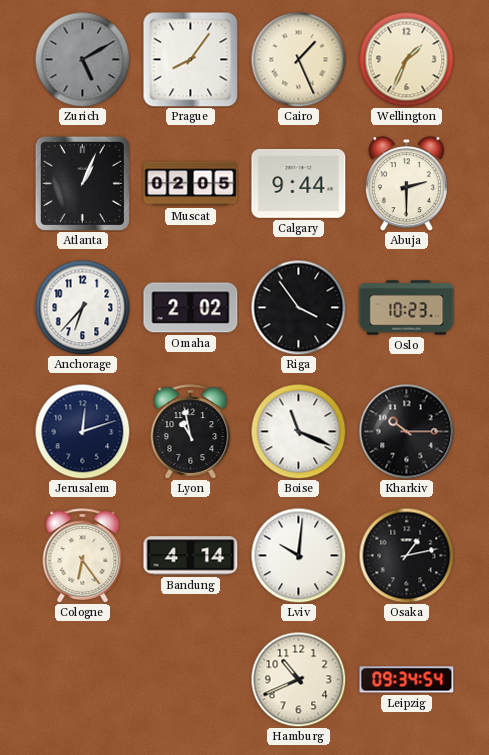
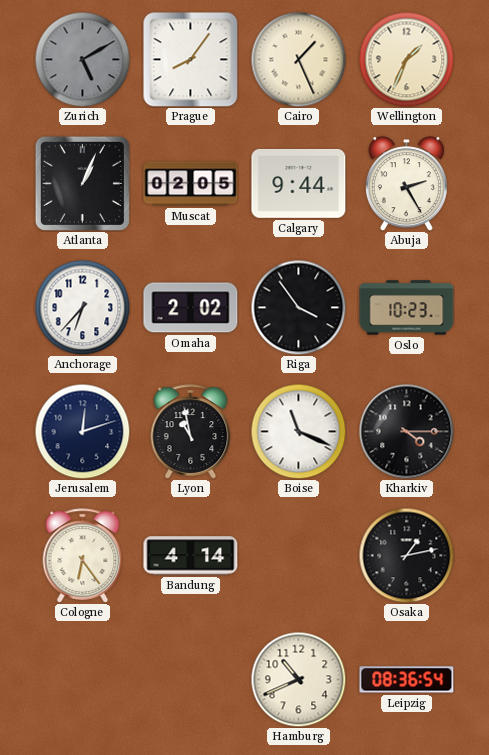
Abuja: 2:30 -> 2:25 (406, 184)
Kharkiv: 10:15 -> 4:15 (406, 431)
Lviv: 10:01 -> none (298, 555)
Leipzig: 09:34 -> 08:36 (407, 680)
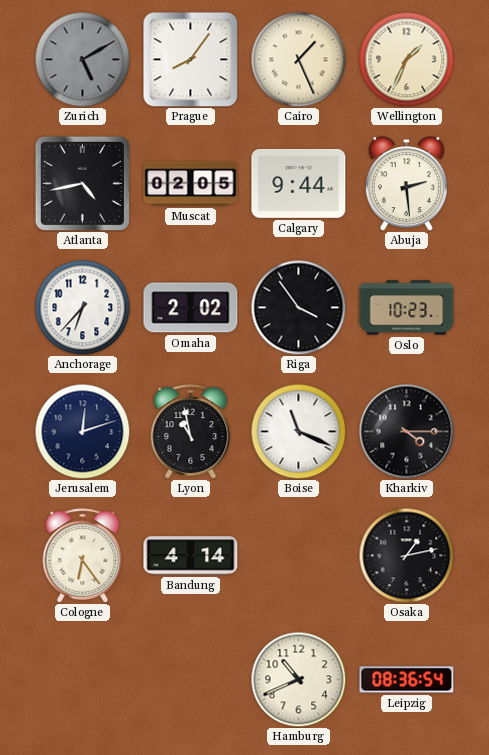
Atlanta: 1:04 -> 4:43 (82, 183)
Abuja: 2:25 -> 2:29 (406, 184)
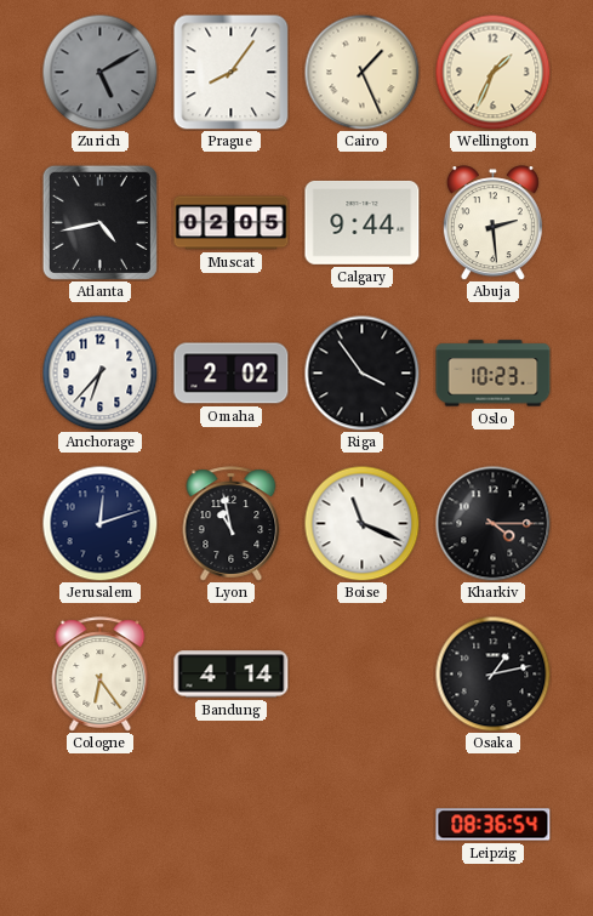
Hamburg: 10:41 -> none (298, 679)
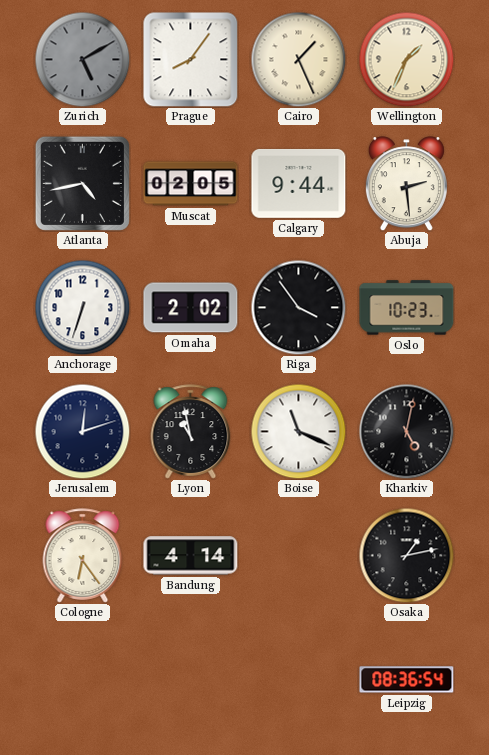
Anchorage: 6:37 -> 6:33 (82, 307)
Kharkiv: 4:15 -> 5:02 (406, 431)
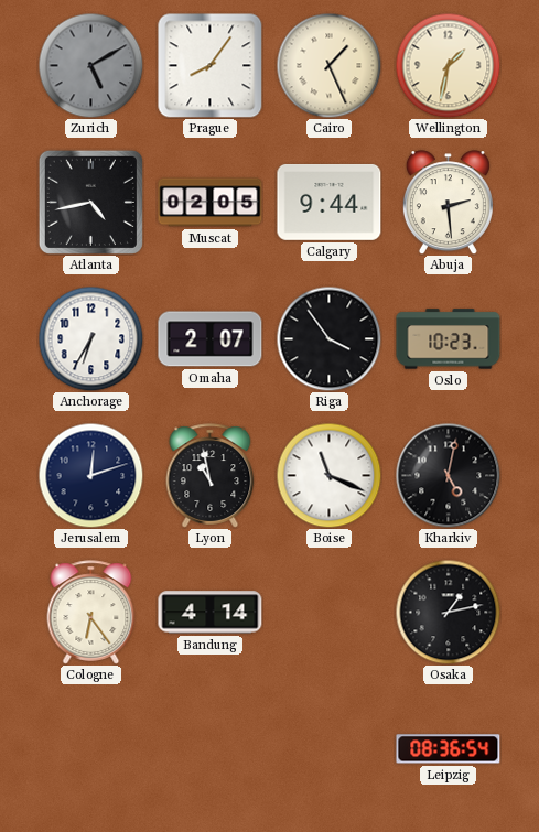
Wellington: 1:34 -> 1:32 (448, 65)
Anchorage: 6:33 -> 6:35 (90, 338)
Omaha: 2:02 -> 2:07 (211, 339)
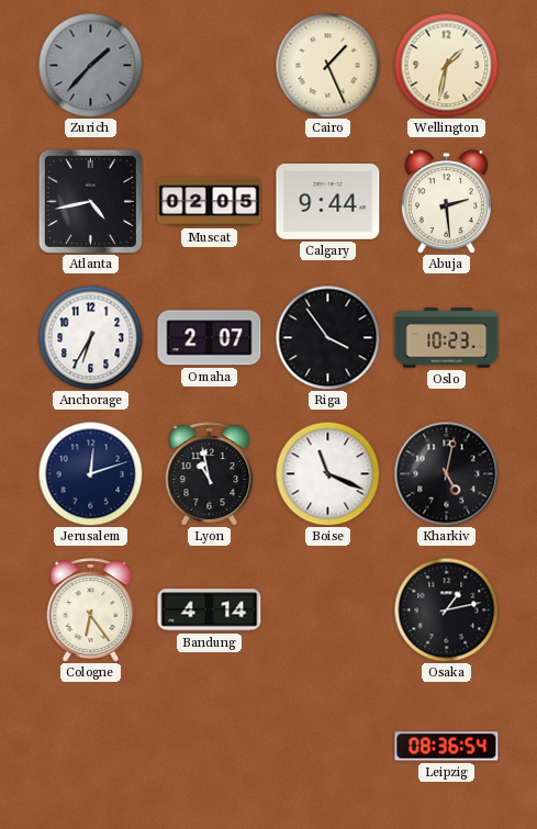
Zurich: 5:10 -> 1:37 (90, 65)
Prague: 8:06 -> none (211, 66)
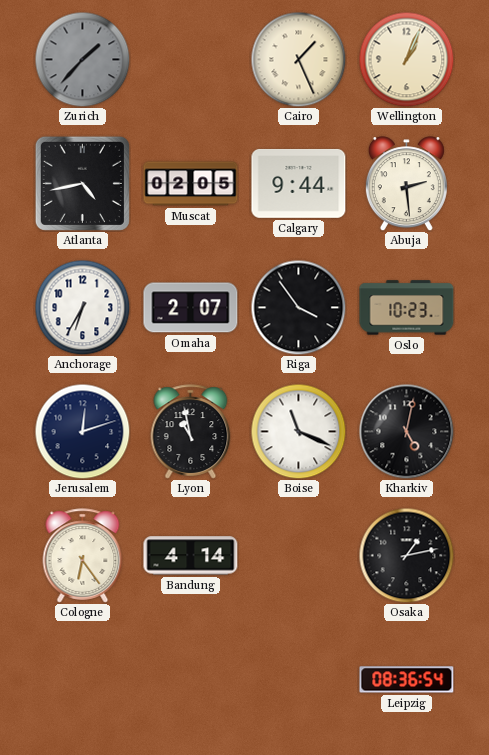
Wellington: 1:32 -> 1:04 (406, 59)
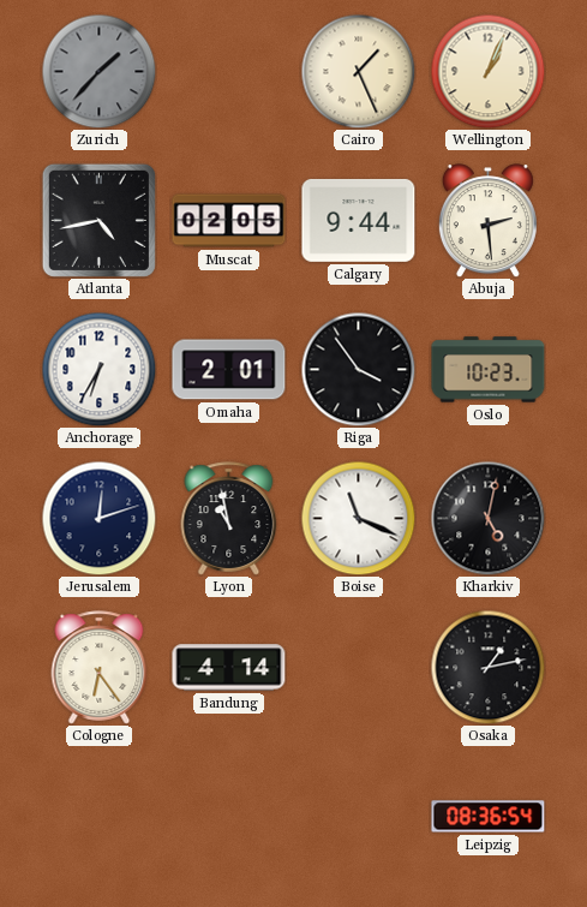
Omaha: 2:07 -> 2:01 (229, 370)
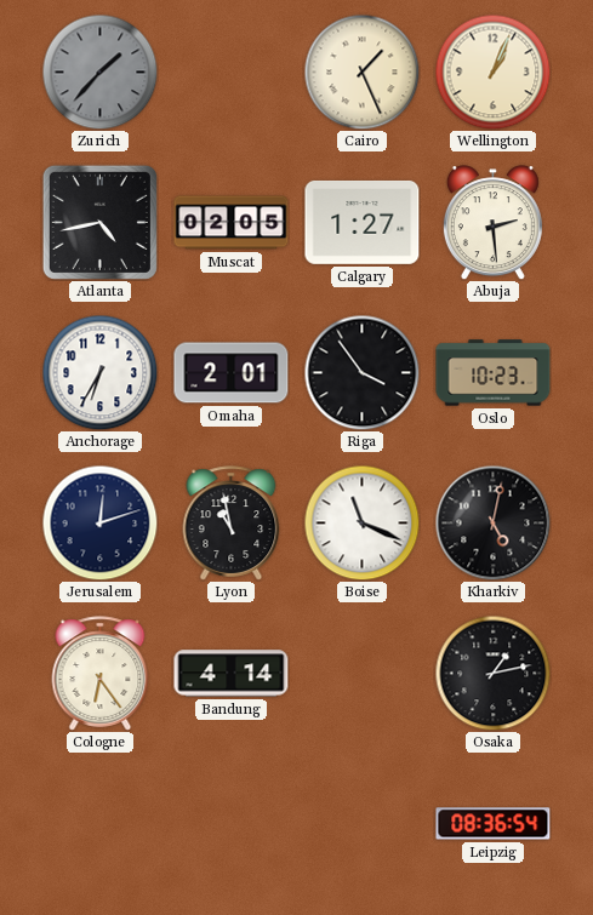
Calgary: 9:44 -> 1:27 (363, 222)
